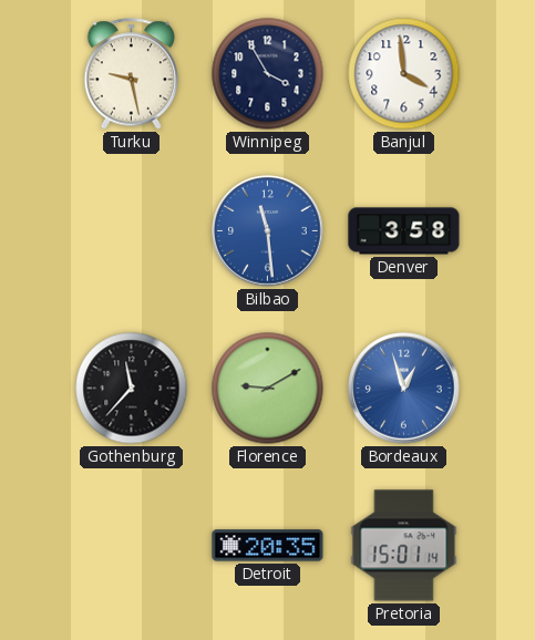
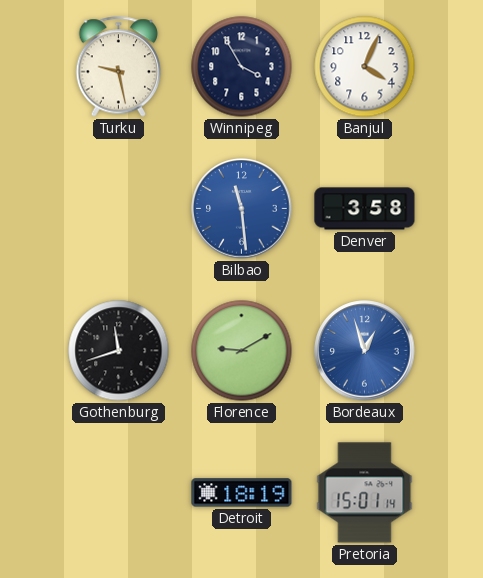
Banjul: 3:59 -> 4:04 (365, 67)
Gothenburg: 11:37 -> 11:42 (119, 351)
Detroit: 20:35 -> 18:19 (242, 493)
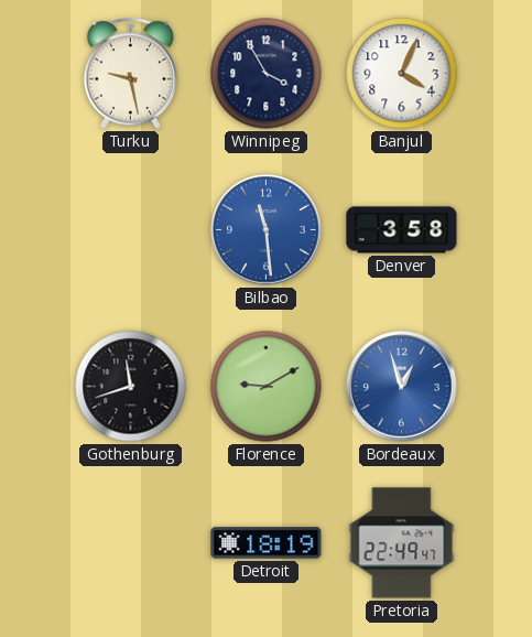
Pretoria: 15:01 -> 22:49 (402, 543)
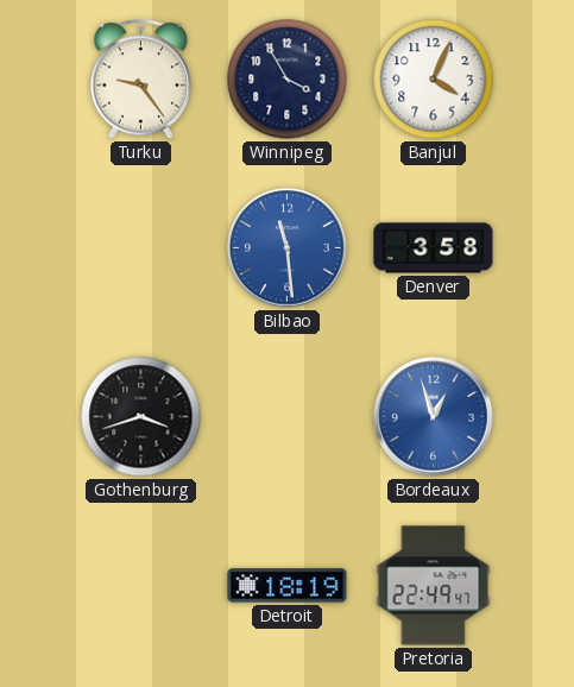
Turku: 9:28 -> 9:24 (141, 80)
Gothenburg: 11:42 -> 3:42 (141, 417)
Florence: 9:10 -> none (267, 387)
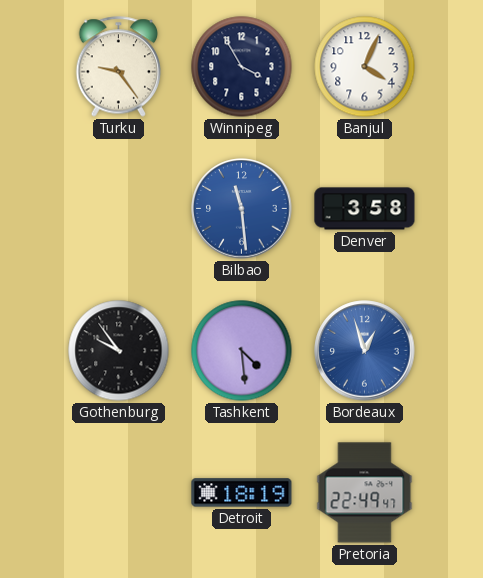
Gothenburg: 3:42 -> 9:54 (119, 351)
Tashkent: none -> 4:29 (242, 351)
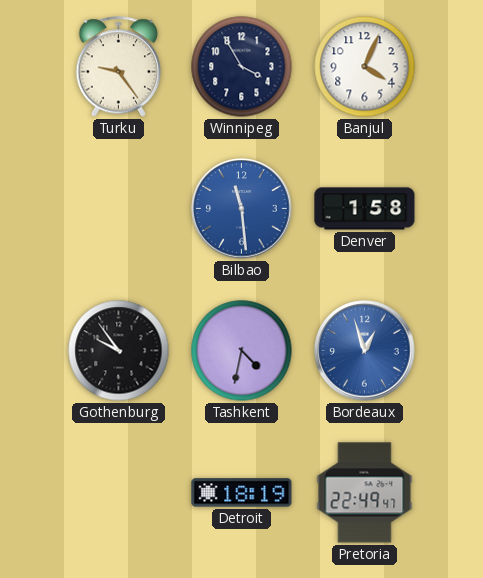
Denver: 3:58 -> 1:58 (365, 209)
Tashkent: 4:29 -> 4:32 (242, 351)
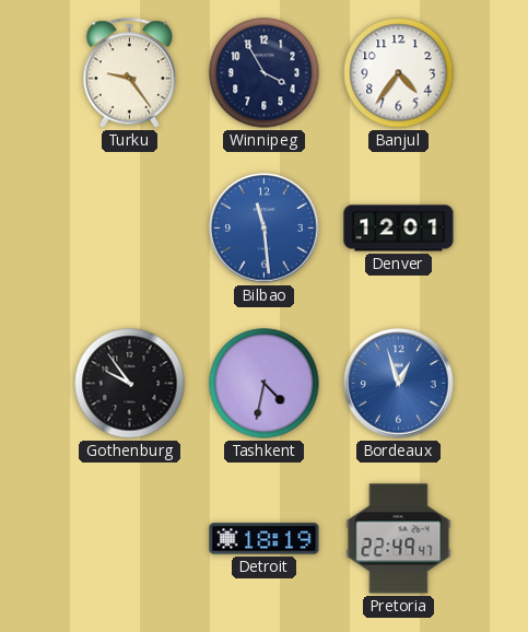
Banjul: 4:04 -> 4:36 (399, 73)
Denver: 1:58 -> 12:01 (399, 229)
